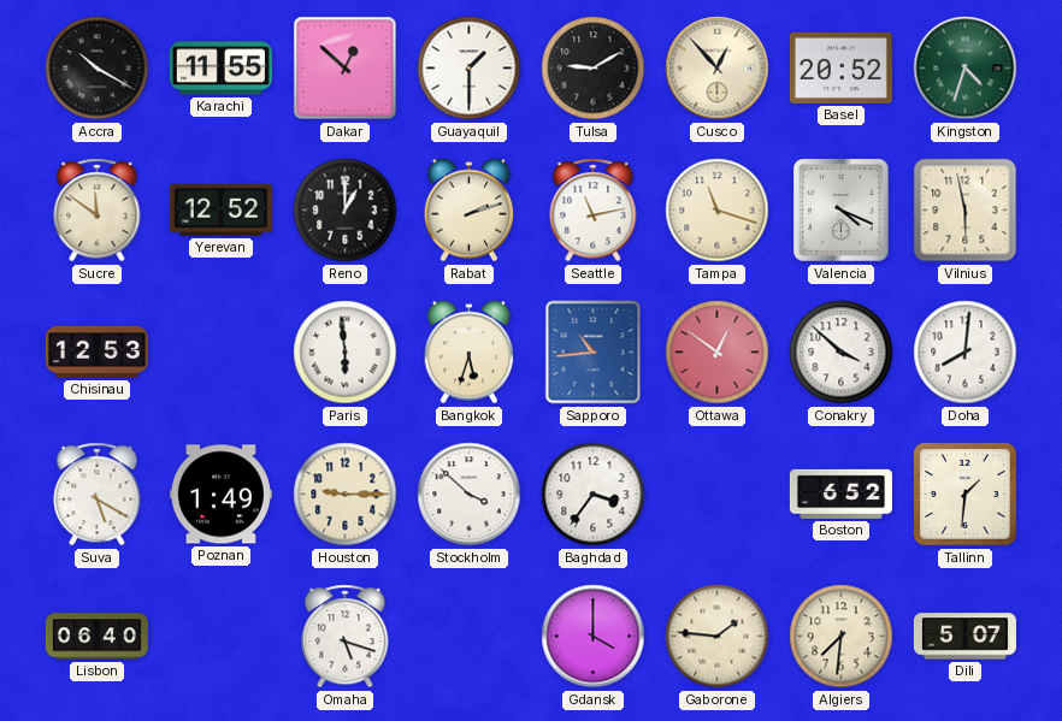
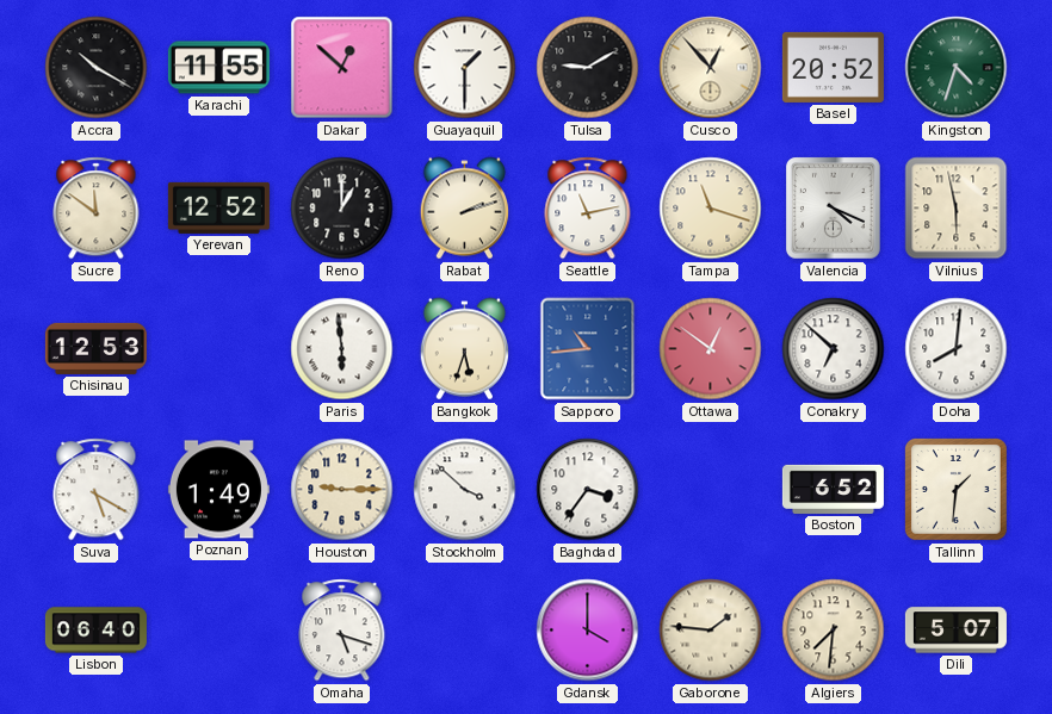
Conakry: 3:52 -> 6:52 (834, 349)
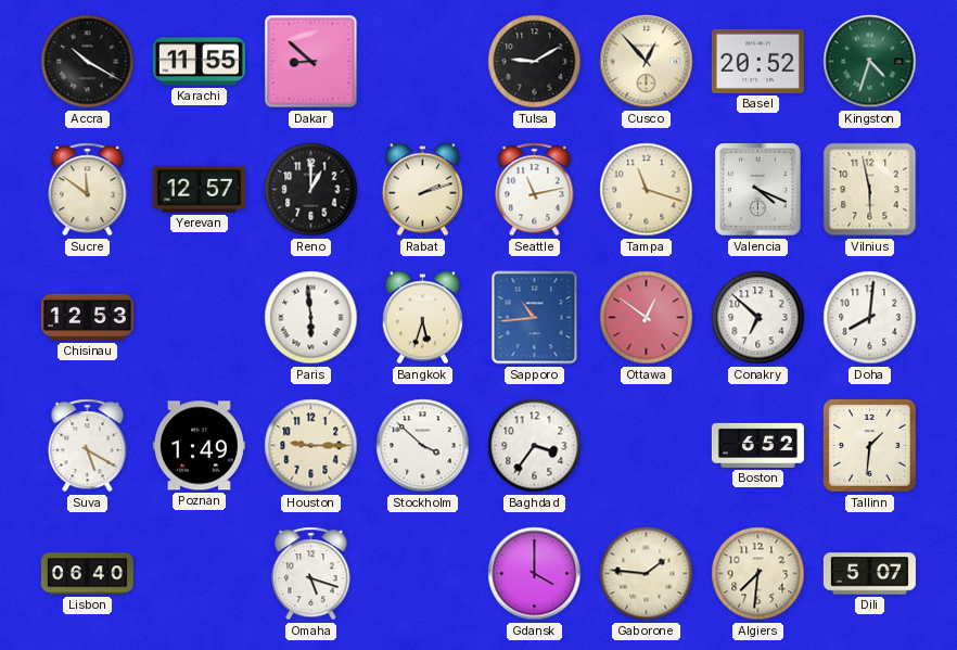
Dakar: 12:52 -> 8:52 (311, 62)
Guayaquil: 1:30 -> none (465, 68)
Yerevan: 12:52 -> 12:57 (199, 189)
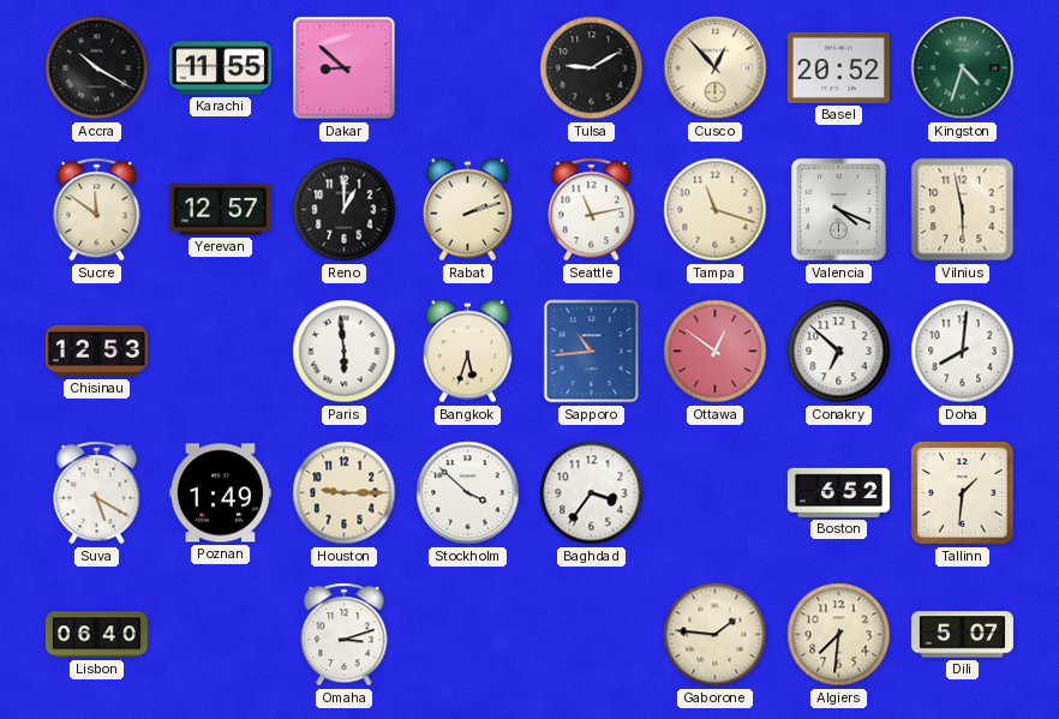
Omaha: 5:18 -> 3:12 (345, 635)
Gdansk: 4:00 -> none (535, 574)
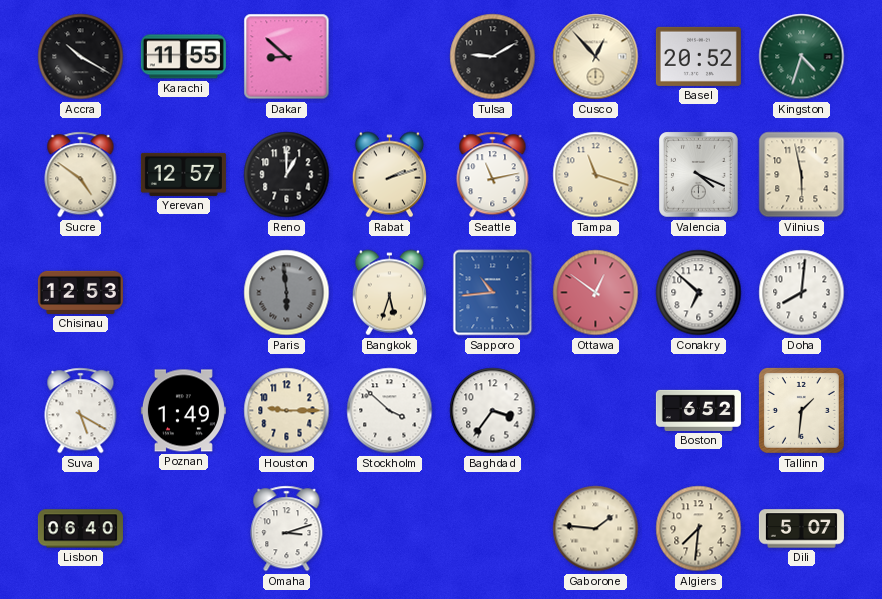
Sucre: 11:51 -> 4:51 (81, 175)
Paris dial: white -> grey (287, 293)
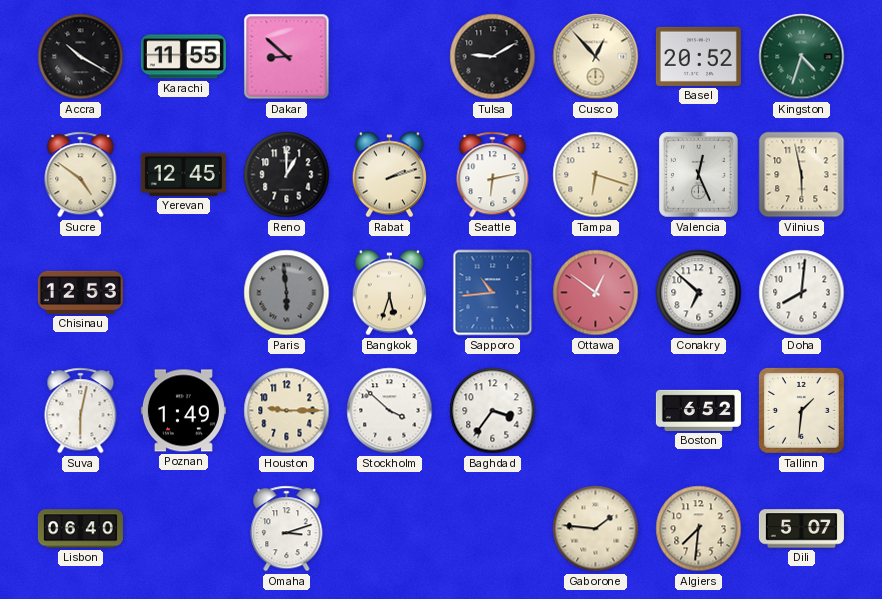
Yerevan: 12:57 -> 12:45 (183, 174)
Seattle: 11:13 -> 6:13 (493, 175)
Tampa: 11:18 -> 6:18 (596, 175)
Valencia: 4:19 -> 12:26 (699, 175)
Suva: 5:20 -> 6:02 (81, 411)
